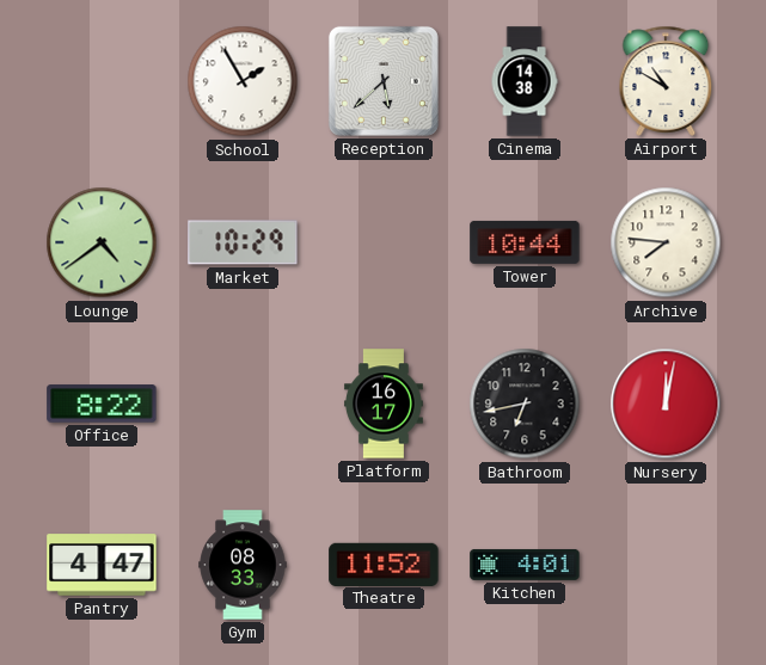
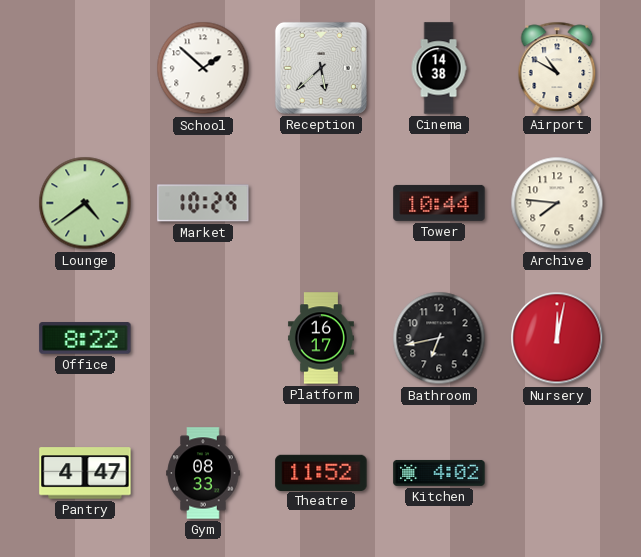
School: 1:55 -> 1:52 (203, 68)
Kitchen: 4:01 -> 4:02 (439, 473)
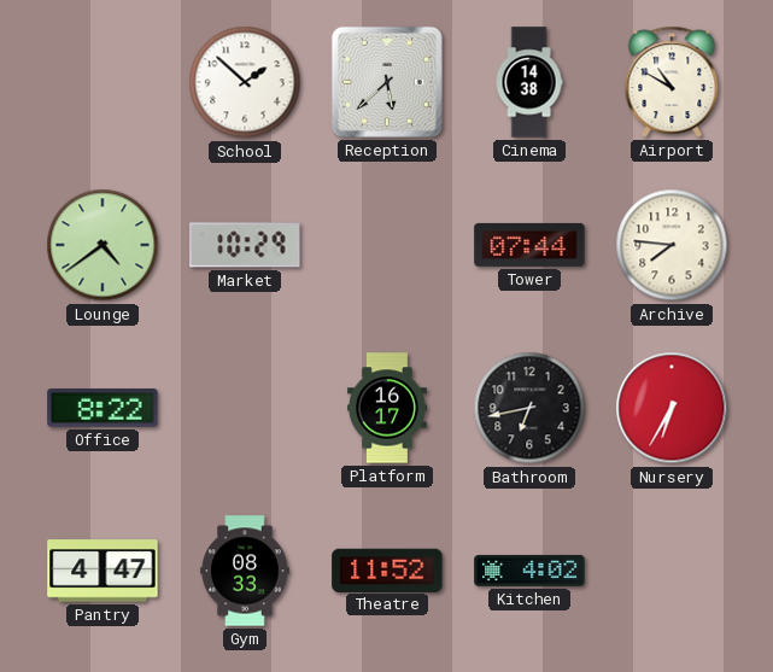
Tower: 10:44 -> 07:44 (529, 245)
Nursery: 12:02 -> 6:35 (672, 408)
